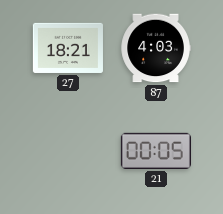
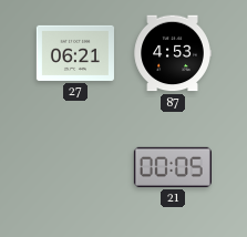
27: 18:21 -> 06:21 (75, 53)
87: 4:03 -> 4:53 (173, 53)
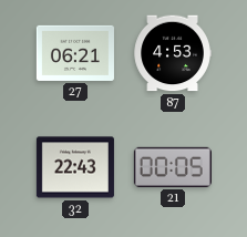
32: none -> 22:43 (75, 167)
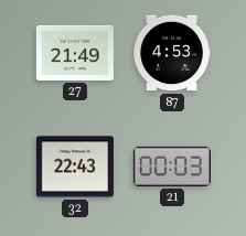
27: 06:21 -> 21:49 (75, 53)
21: 00:05 -> 00:03 (172, 167)
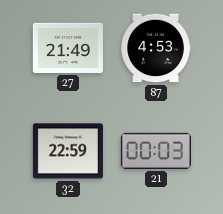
32: 22:43 -> 22:59 (68, 151)
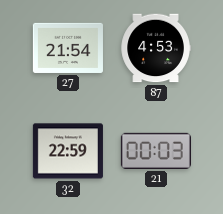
27: 21:49 -> 21:54 (68, 48)
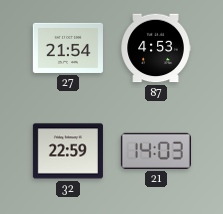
21: 00:03 -> 14:03 (156, 151)
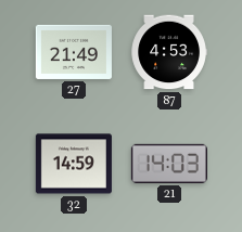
27: 21:54 -> 21:49 (74, 52)
32: 22:59 -> 14:59 (74, 164)
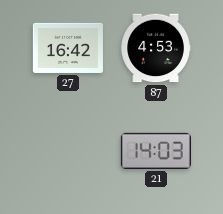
27: 21:49 -> 16:42 (68, 48)
32: 14:59 -> none (74, 164)
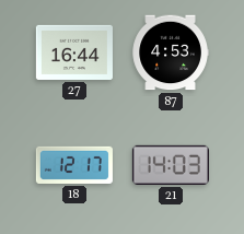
27: 16:42 -> 16:44 (74, 52)
18: none -> 12:17 (74, 165)
